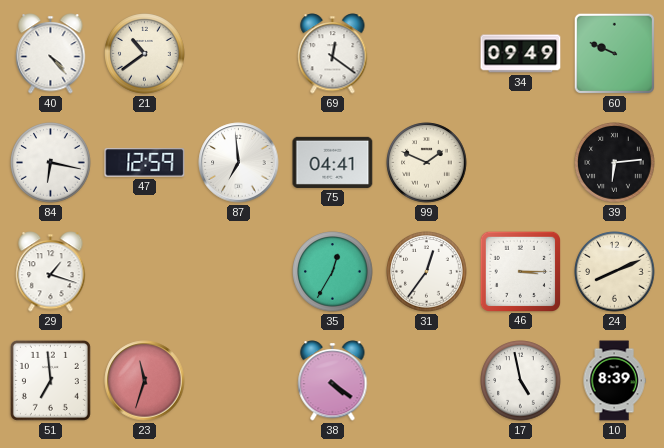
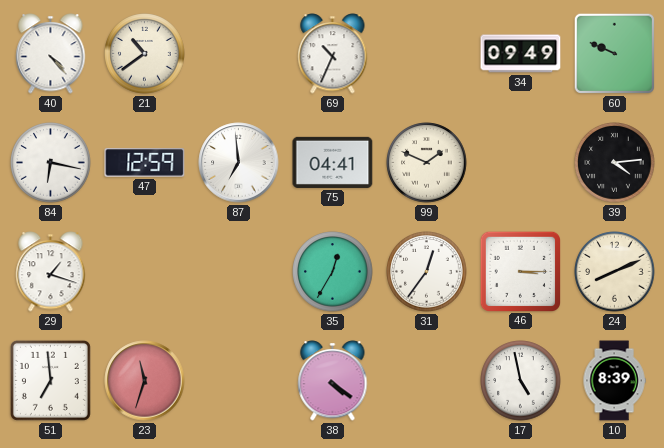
69: 12:21 -> 10:34 (333, 54)
39: 6:14 -> 4:14 (615, 163)
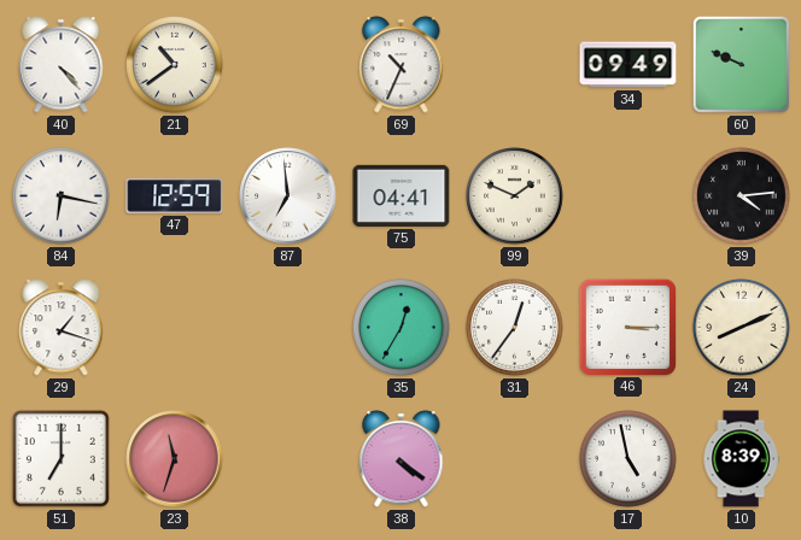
51: 6:59 -> 7:00 (60, 458)
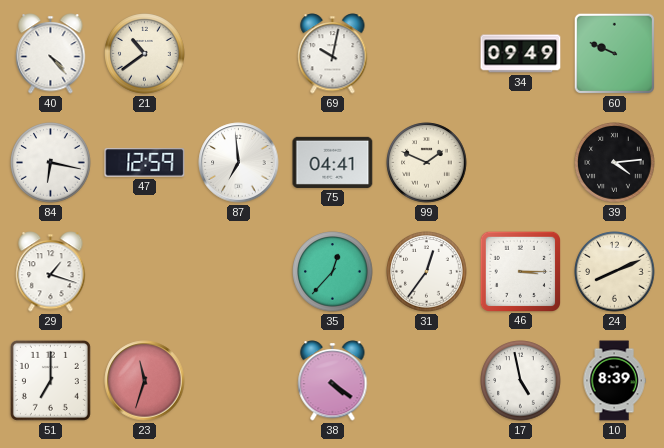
69: 10:34 -> 10:02 (333, 54)
35: 12:35 -> 12:37 (333, 272)
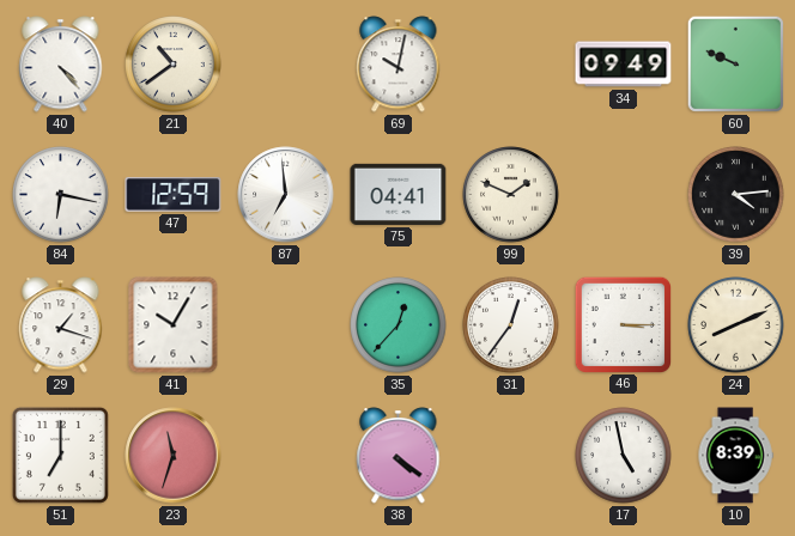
41: none -> 10:05 (174, 325)
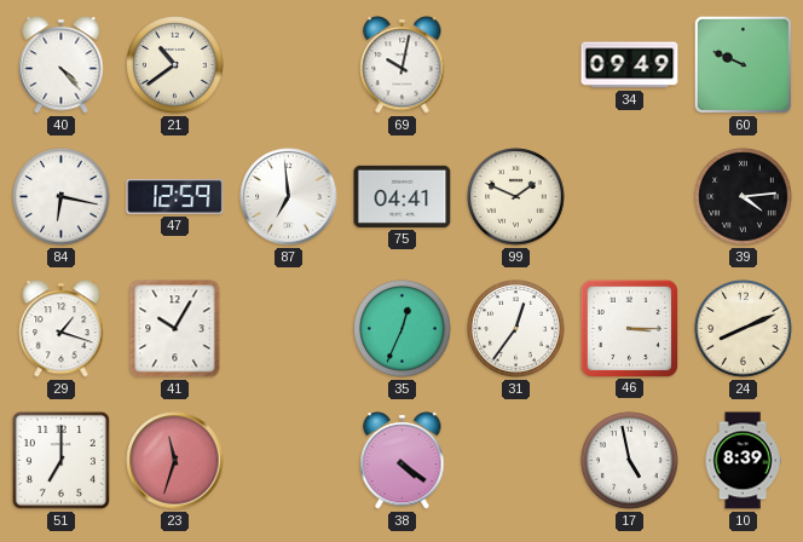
35: 12:37 -> 12:34 (403, 329)
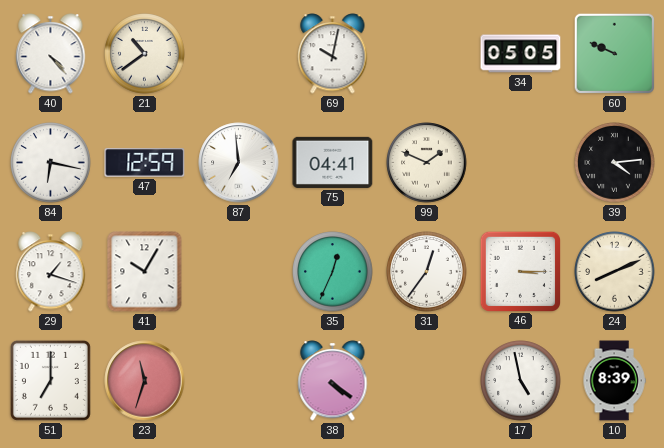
34: 09:49 -> 05:05 (521, 54)
